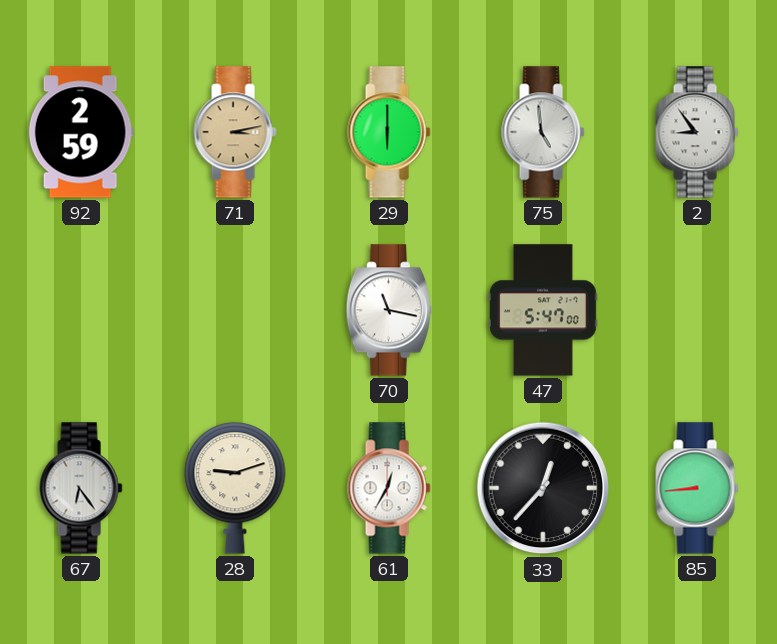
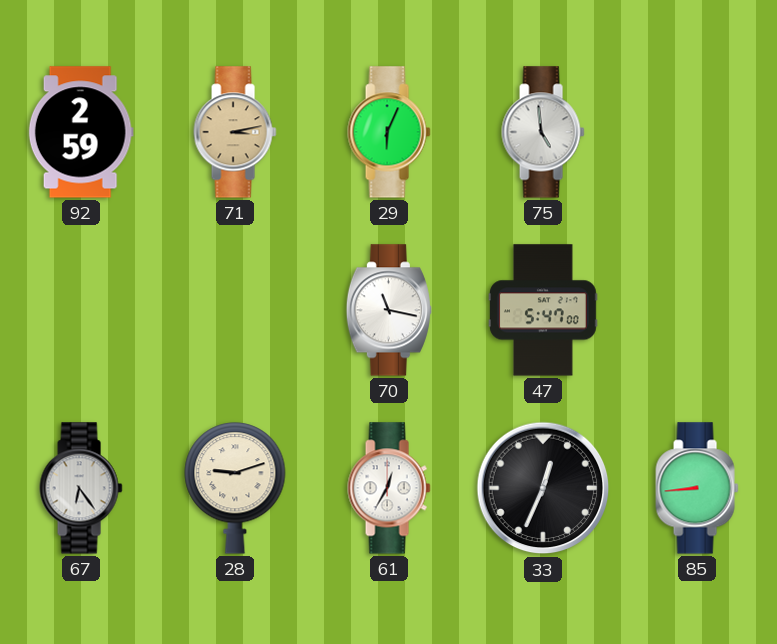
29: 6:00 -> 6:04 (389, 132)
2: 8:54 -> none (697, 132)
33: 12:37 -> 12:34 (543, 488)
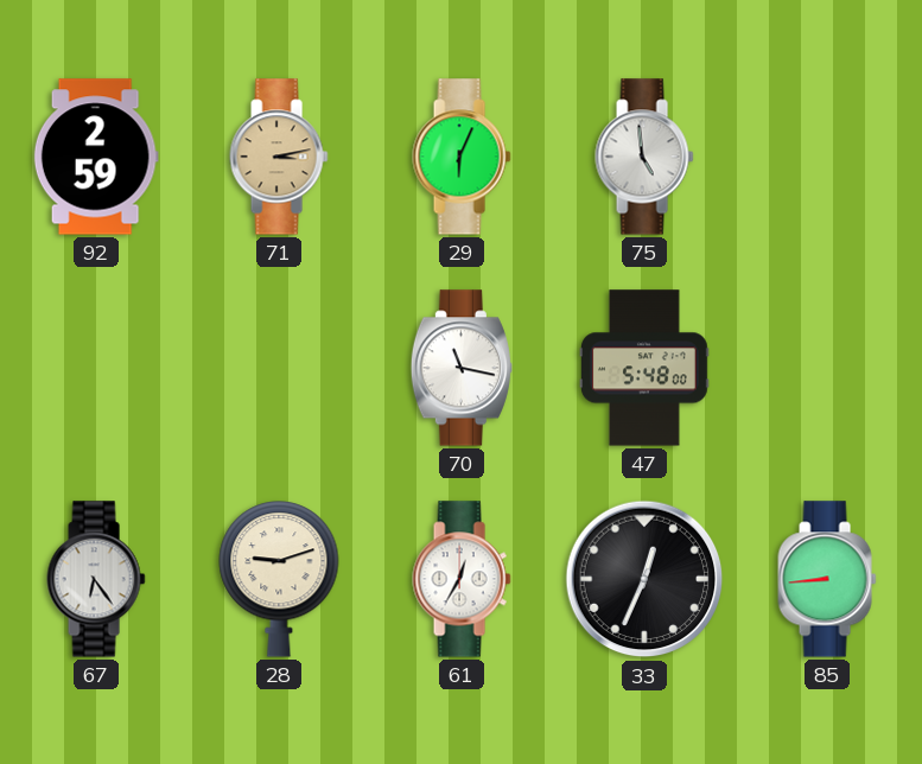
47: 5:47 -> 5:48 (644, 368)
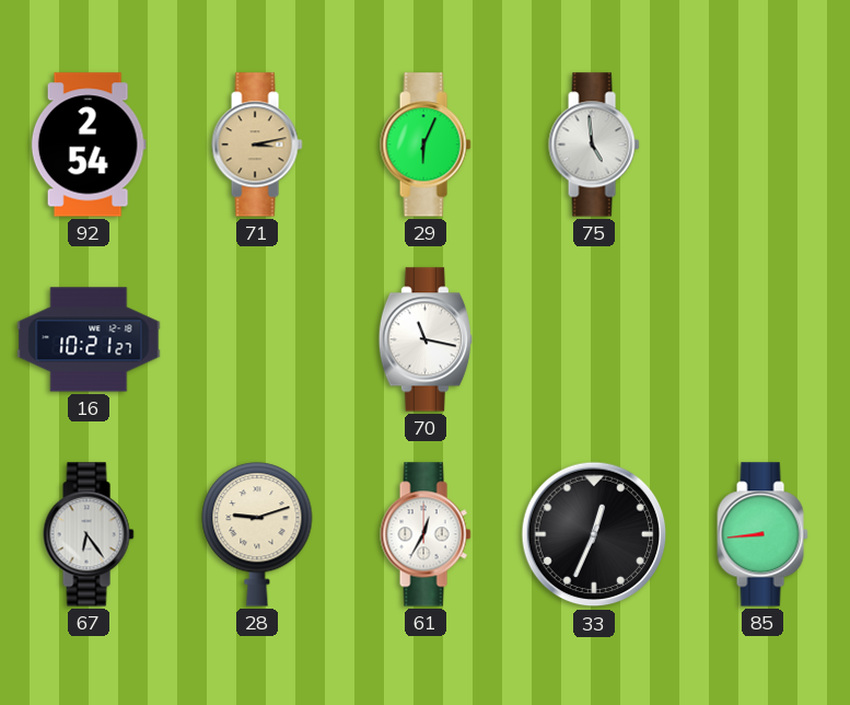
92: 2:59 -> 2:54 (89, 145)
16: none -> 10:21 (89, 339)
47: 5:48 -> none (644, 368)
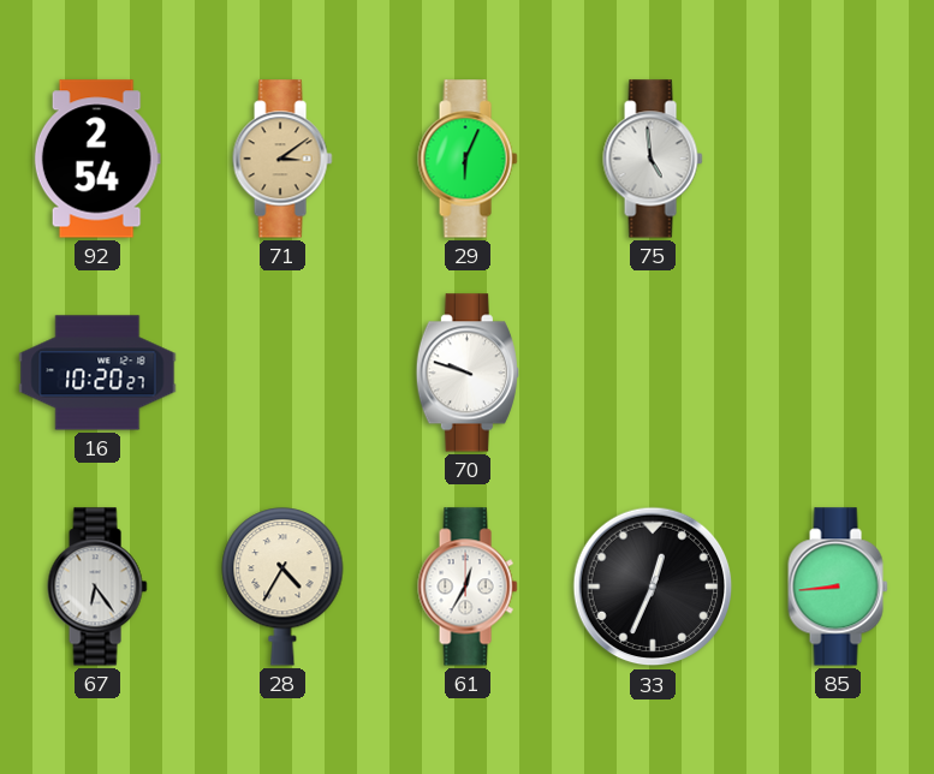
71: 3:13 -> 3:09 (282, 159)
16: 10:21 -> 10:20 (97, 373)
70: 11:17 -> 9:48 (468, 373)
28: 9:12 -> 4:35 (282, 587)
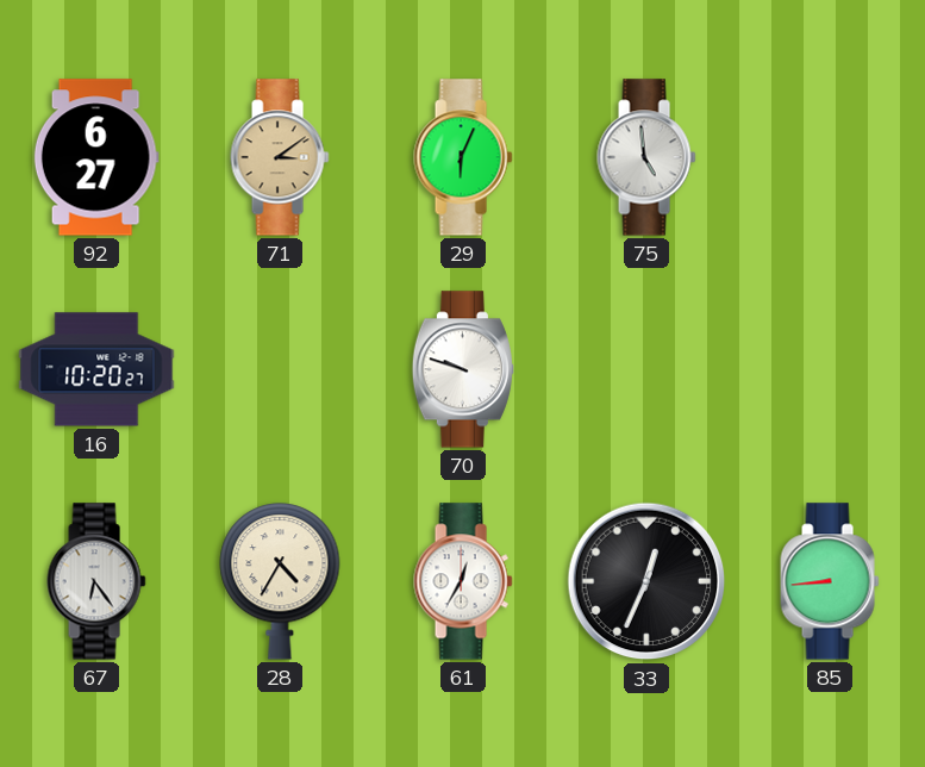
92: 2:54 -> 6:27 (96, 157)
